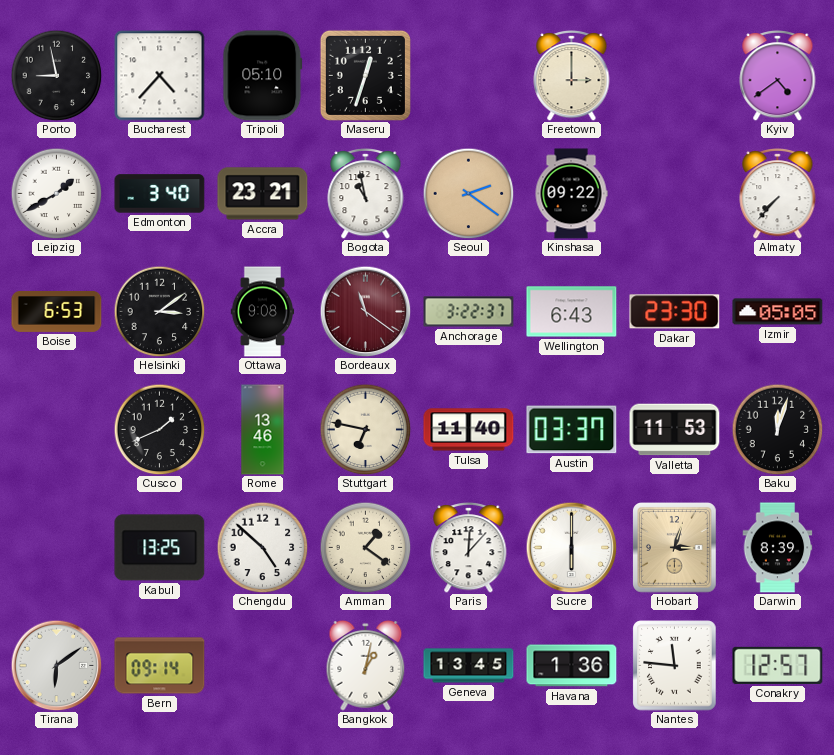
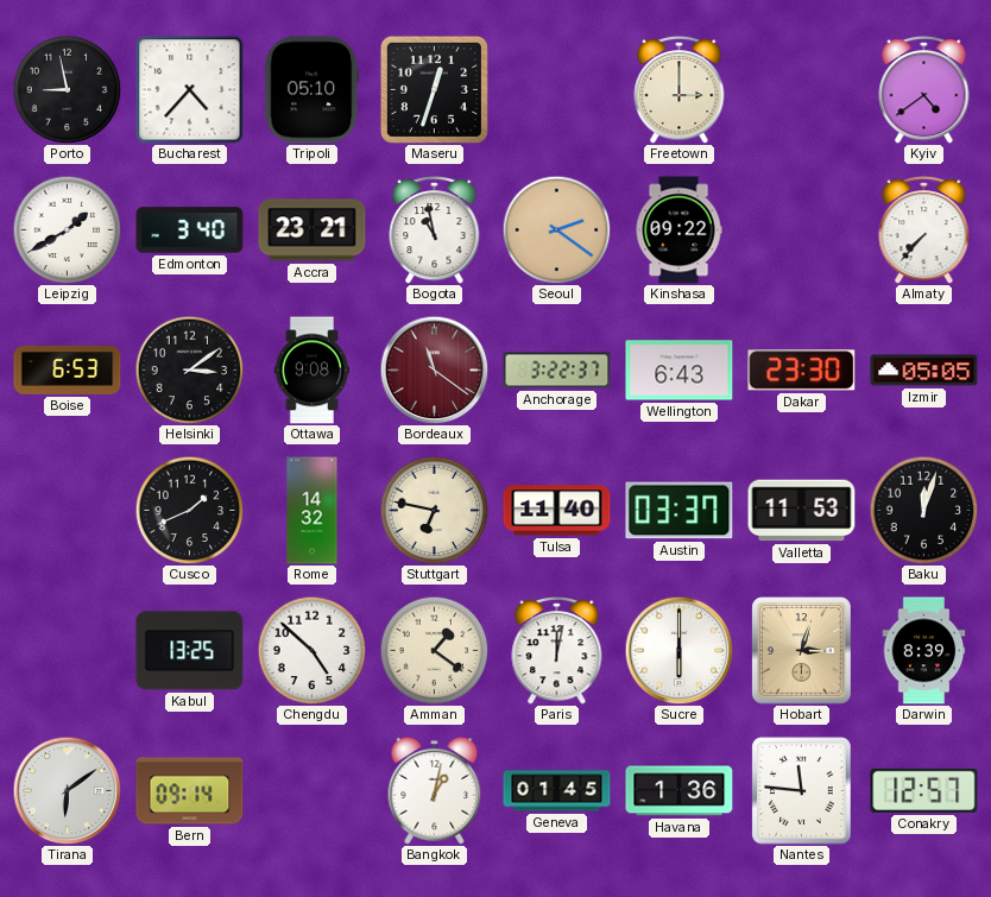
Rome: 13:46 -> 14:32 (313, 511)
Paris: 12:07 -> 12:02 (557, 651)
Geneva: 13:45 -> 01:45 (557, 791)
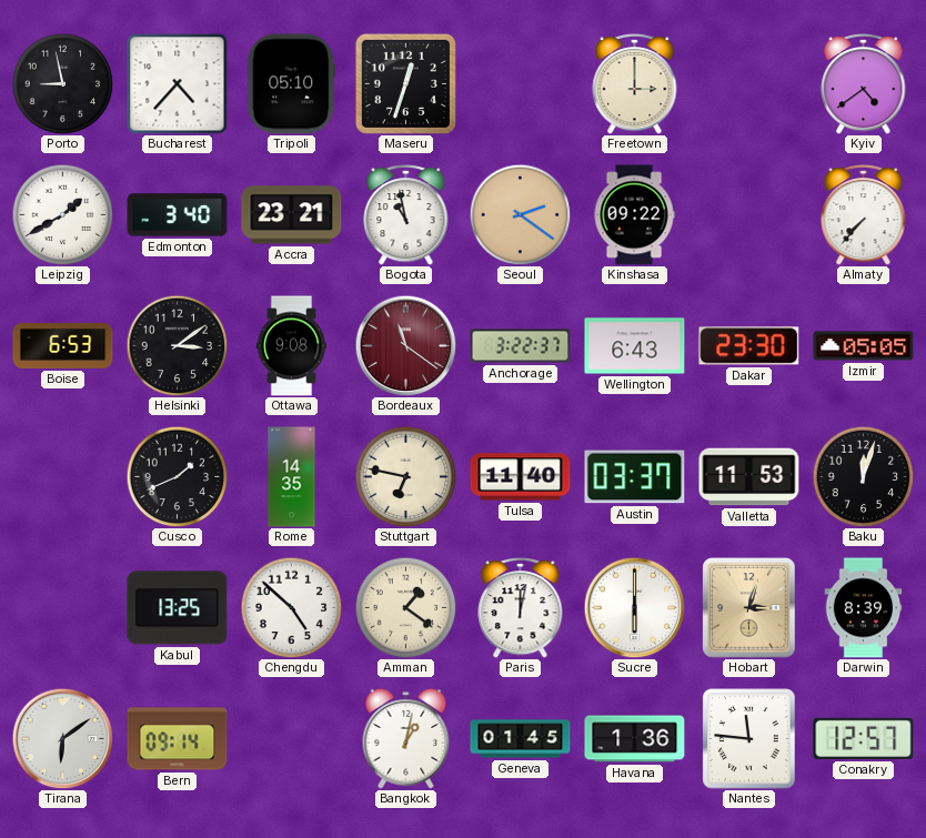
Rome: 14:32 -> 14:35 (292, 477)
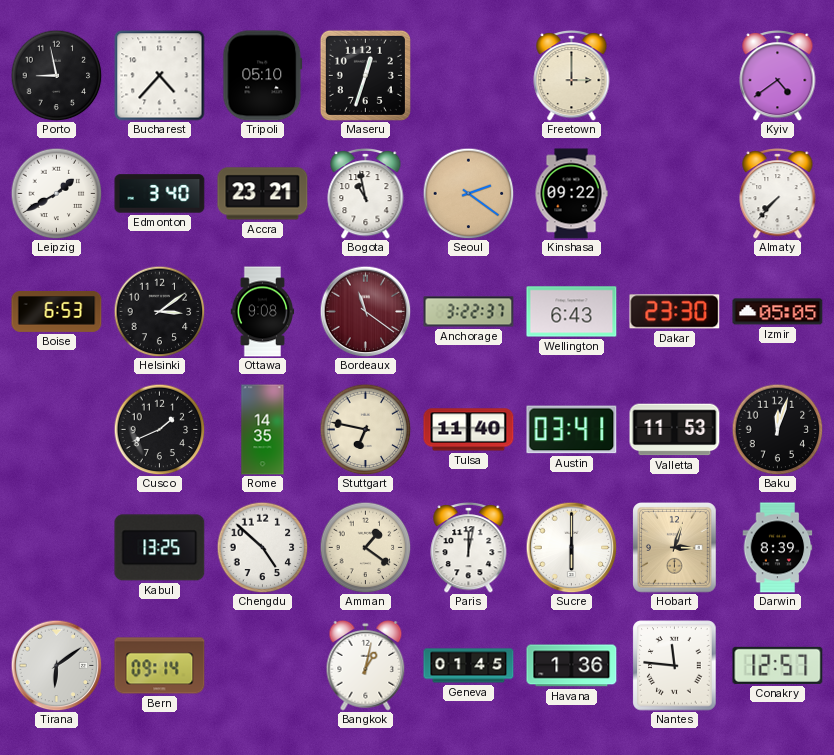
Austin: 03:37 -> 03:41 (572, 430)
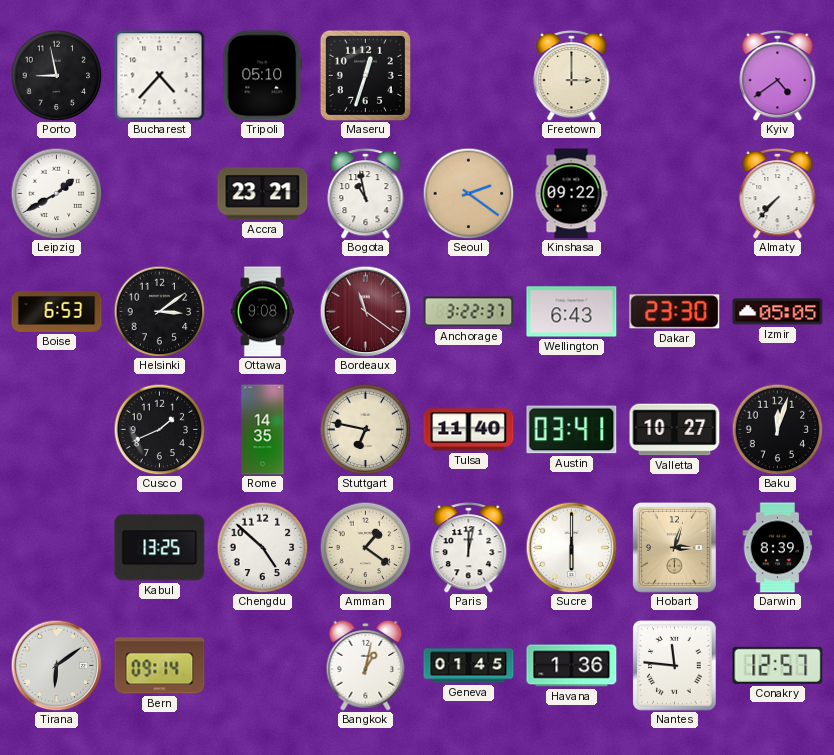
Edmonton: 3:40 -> none (160, 194)
Valletta: 11:53 -> 10:27 (675, 430)
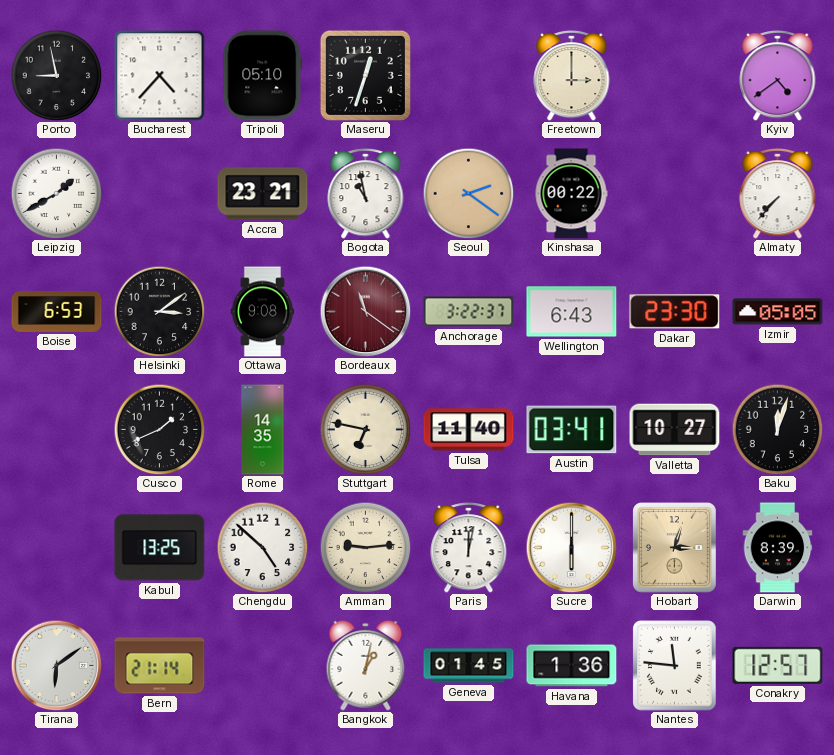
Kinshasa: 09:22 -> 00:22 (571, 194)
Amman: 1:21 -> 9:14 (365, 547)
Bern: 09:14 -> 21:14 (160, 666)
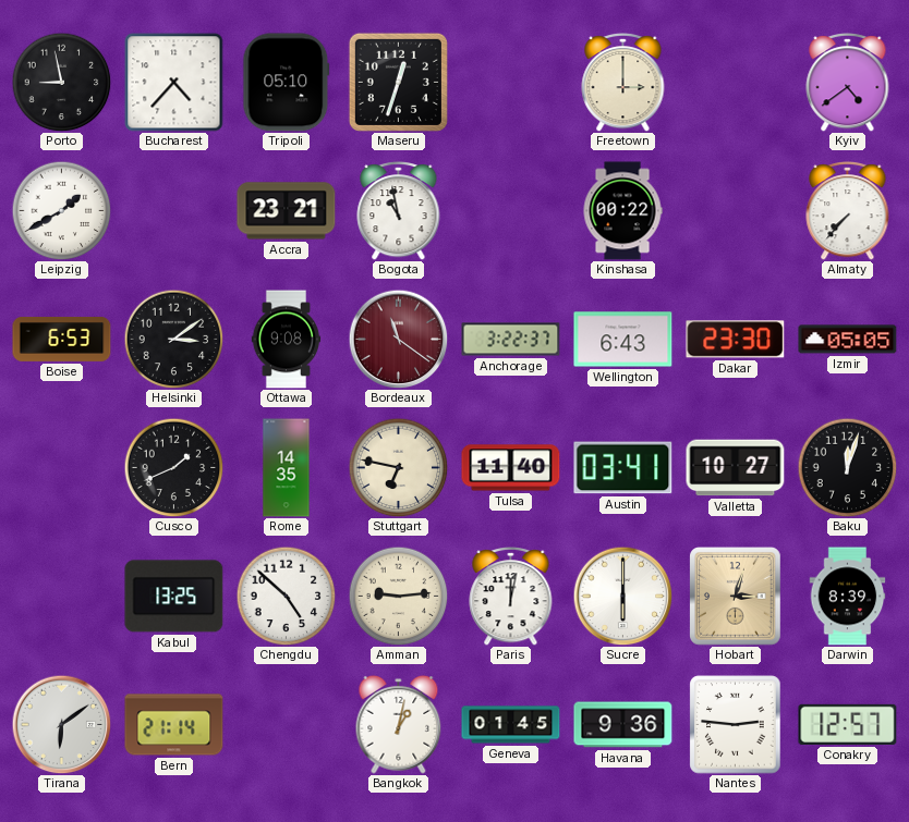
Seoul: 2:21 -> none (468, 193)
Havana: 1:36 -> 9:36 (623, 725)
Nantes: 11:46 -> 2:46 (736, 725)
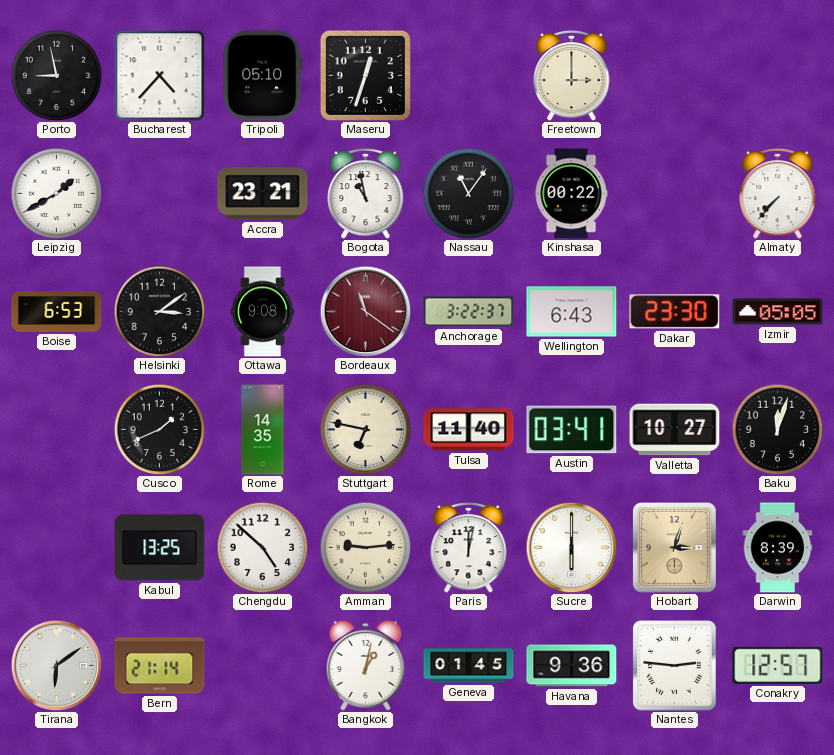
Kyiv: 4:39 -> none (848, 83)
Nassau: none -> 11:06 (468, 193)
